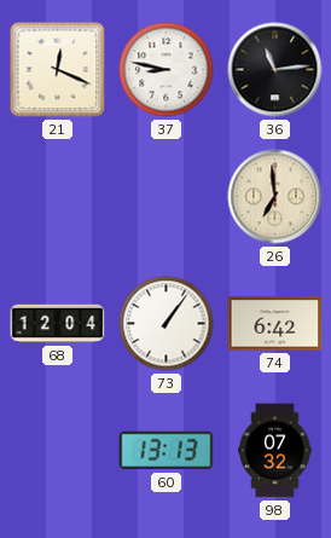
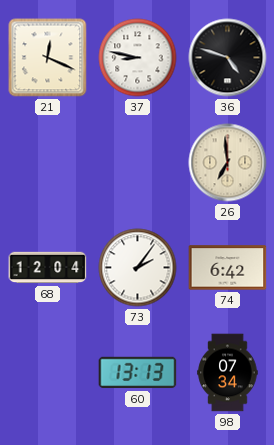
36: 11:14 -> 4:48 (228, 58)
73: 1:06 -> 2:06 (138, 268)
98: 07:32 -> 07:34 (228, 373)
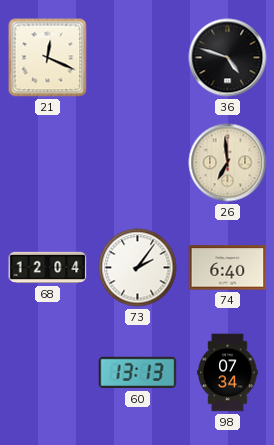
37: 8:47 -> none (138, 58)
74: 6:42 -> 6:40 (228, 268)
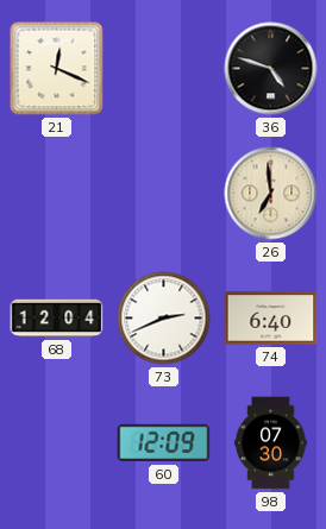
73: 2:06 -> 2:41 (164, 319)
60: 13:13 -> 12:09 (164, 443)
98: 07:34 -> 07:30 (271, 443)
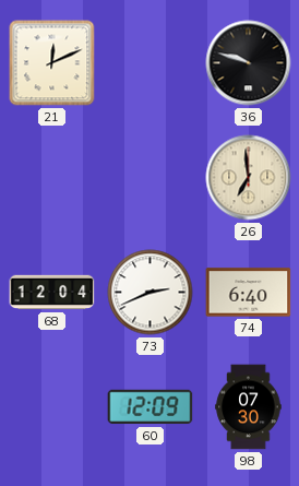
21: 12:19 -> 12:11 (52, 63)
36: 4:48 -> 9:48 (249, 63)
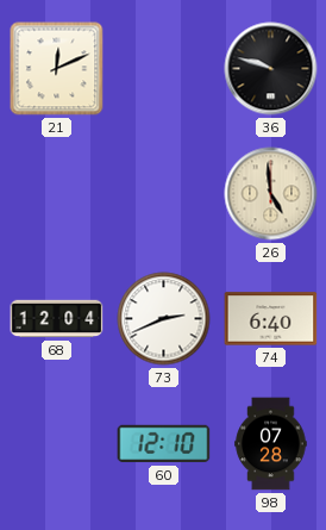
26: 6:59 -> 4:59 (271, 194)
60: 12:09 -> 12:10 (164, 444)
98: 07:30 -> 07:28 (271, 444)
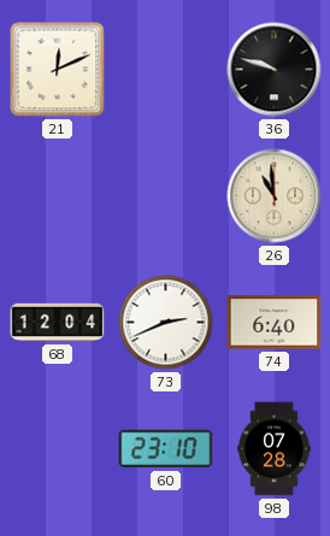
26: 4:59 -> 10:59 (275, 196)
60: 12:10 -> 23:10 (166, 449)
